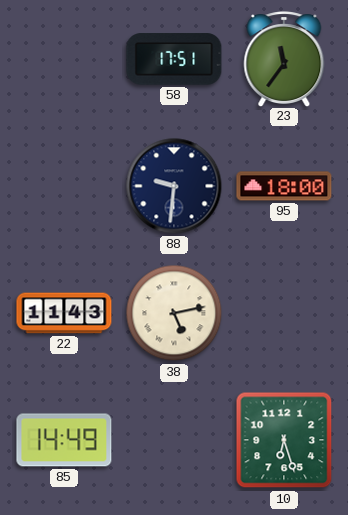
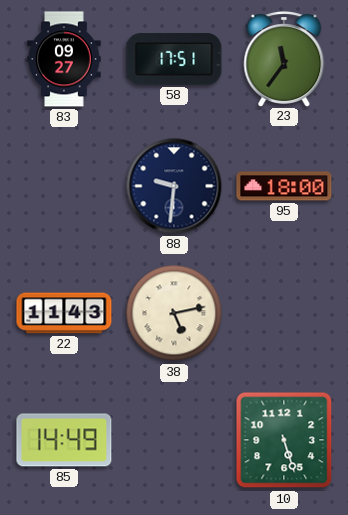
83: none -> 09:27 (64, 59)
10: 6:27 -> 5:27 (284, 440)
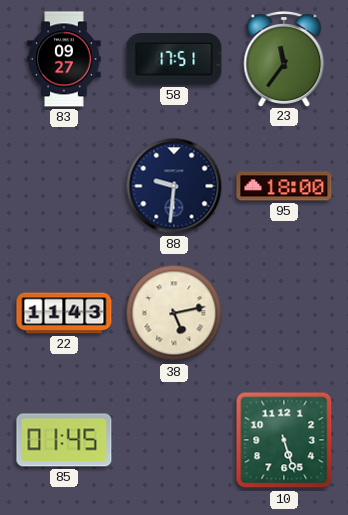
85: 14:49 -> 01:45 (64, 440)
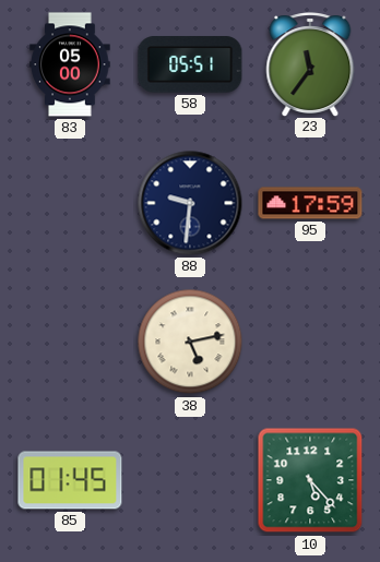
83: 09:27 -> 05:00 (70, 64)
58: 17:51 -> 05:51 (190, 64)
95: 18:00 -> 17:59 (310, 203)
22: 11:43 -> none (64, 313)
10: 5:27 -> 5:23 (310, 480)
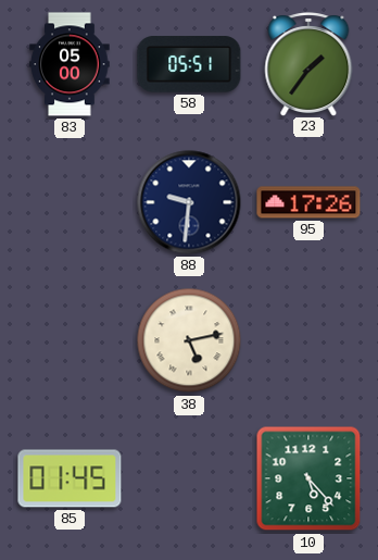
23: 11:36 -> 1:36 (308, 64)
95: 17:59 -> 17:26 (308, 202)
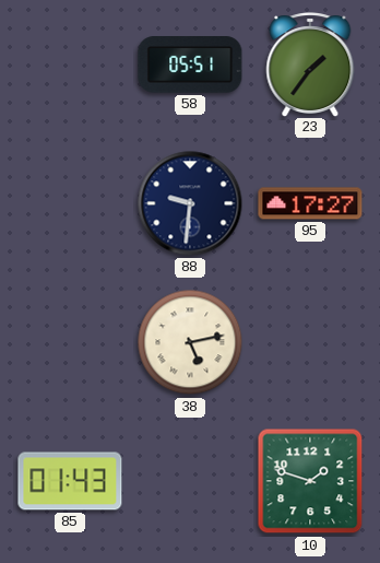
83: 05:00 -> none (70, 64)
95: 17:26 -> 17:27 (310, 203)
85: 01:45 -> 01:43 (70, 481)
10: 5:23 -> 1:48 (310, 481)
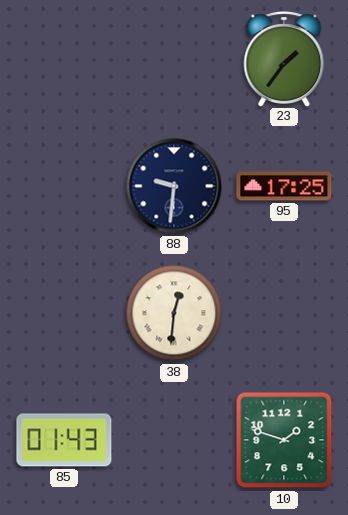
58: 05:51 -> none (190, 64)
95: 17:27 -> 17:25 (284, 186)
38: 5:13 -> 12:31 (174, 313)
